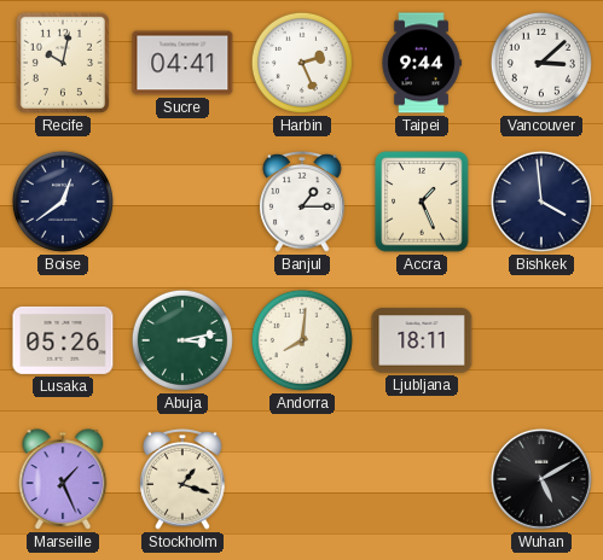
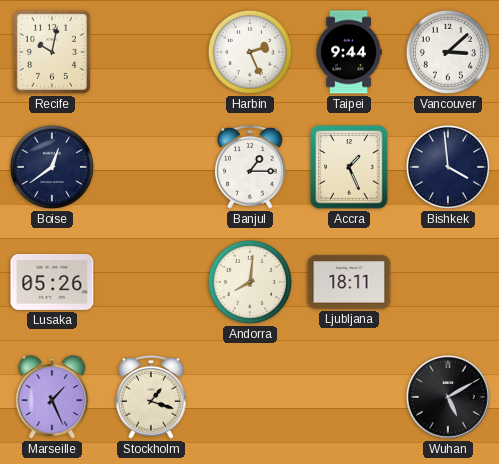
Sucre: 04:41 -> none (182, 63)
Abuja: 3:13 -> none (182, 340)
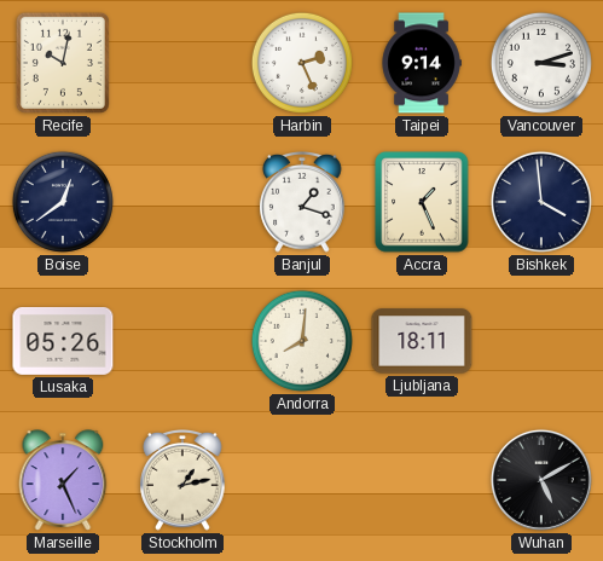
Taipei: 9:44 -> 9:14 (422, 63)
Vancouver: 3:08 -> 3:12 (541, 63)
Banjul: 1:15 -> 1:18 (302, 203)
Stockholm: 1:18 -> 1:13 (182, 481)
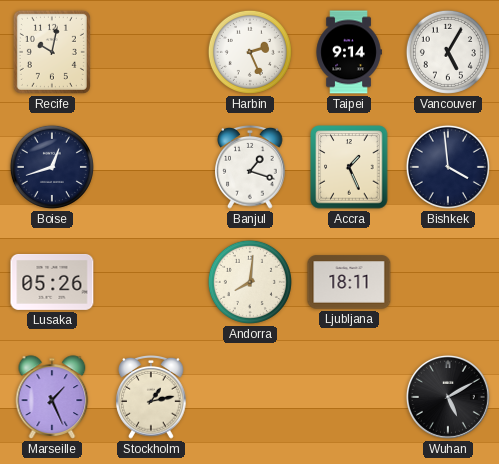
Vancouver: 3:12 -> 5:05 (448, 52)
Boise: 12:39 -> 12:42 (52, 167)
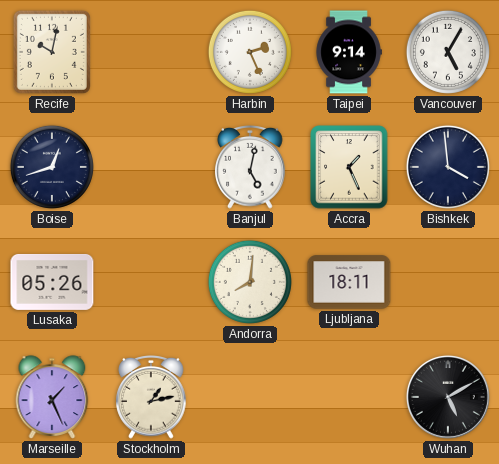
Banjul: 1:18 -> 5:02 (250, 168)
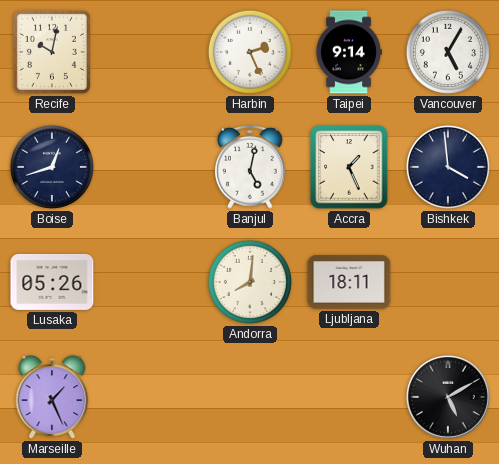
Stockholm: 1:13 -> none (151, 398)
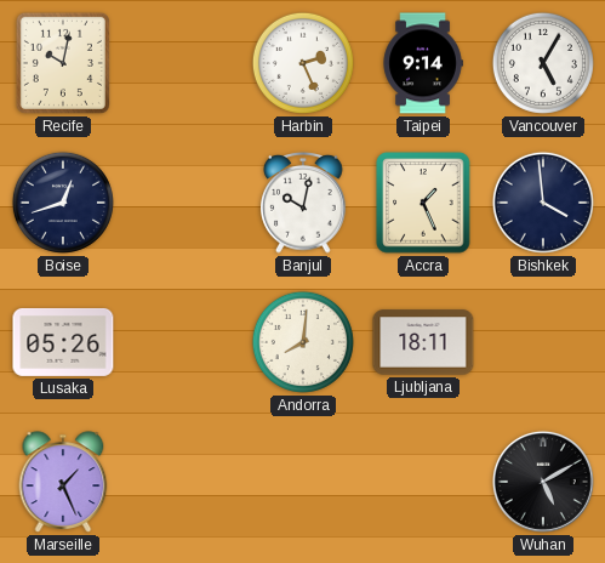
Banjul: 5:02 -> 10:02 (303, 204)
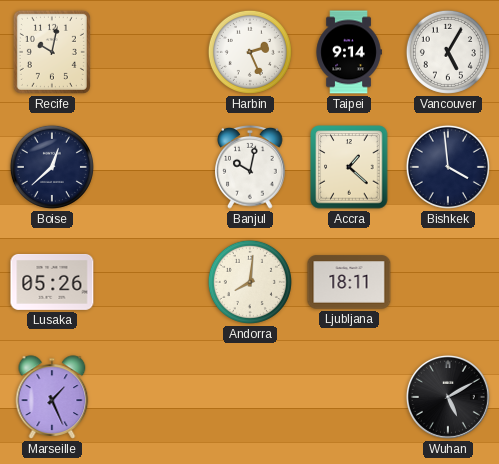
Boise: 12:42 -> 12:38 (52, 167)
Accra: 1:26 -> 1:22 (349, 167)
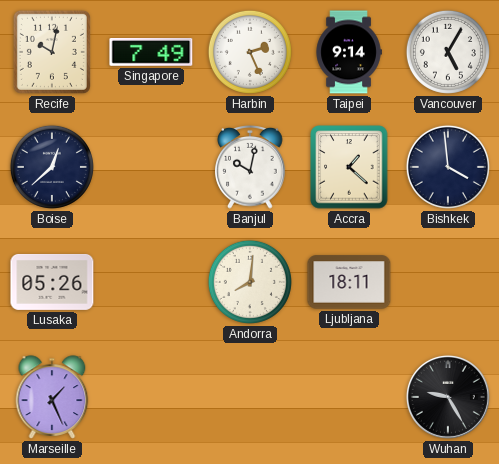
Singapore: none -> 7:49 (151, 53)
Wuhan: 5:10 -> 9:25 (448, 397)
